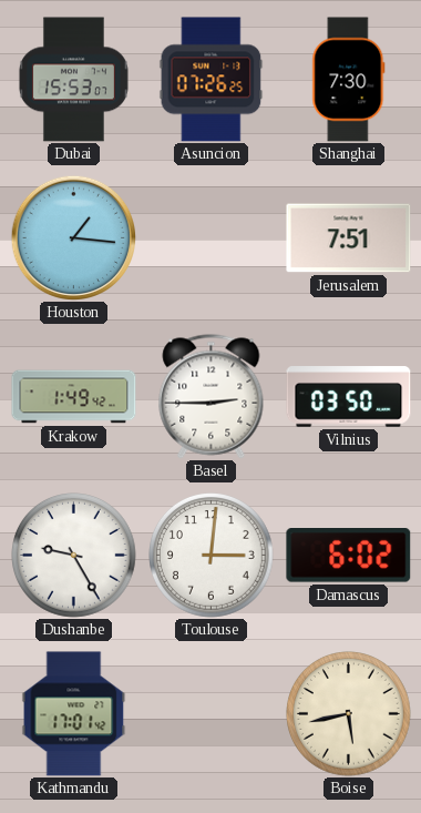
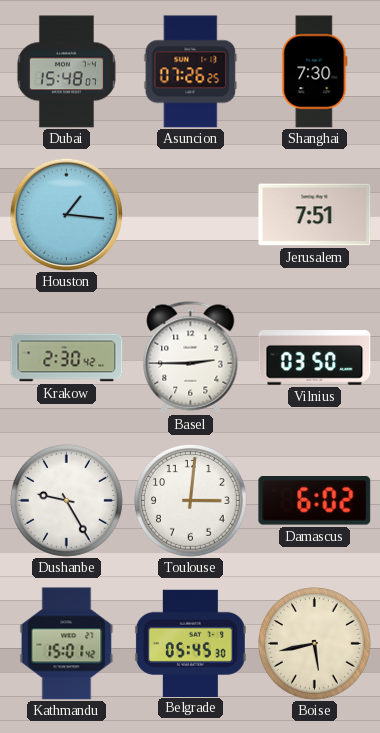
Dubai: 15:53 -> 15:48 (66, 72)
Krakow: 1:49 -> 2:30 (67, 358)
Kathmandu: 17:01 -> 15:01 (67, 644)
Belgrade: none -> 05:45 (190, 643)
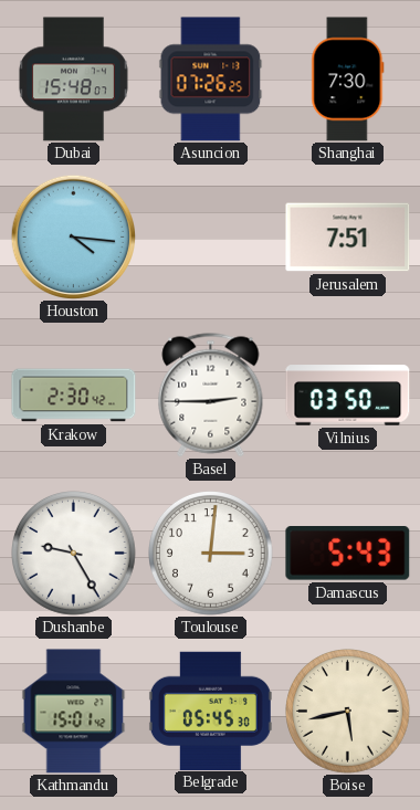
Houston: 1:16 -> 4:16 (73, 236)
Damascus: 6:02 -> 5:43 (348, 554)
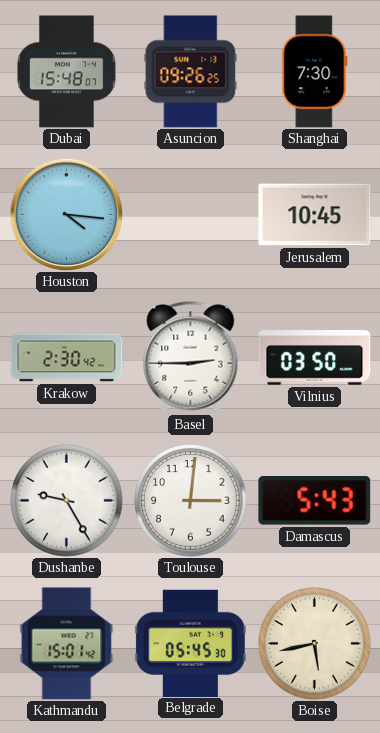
Asuncion: 07:26 -> 09:26 (191, 72)
Jerusalem: 7:51 -> 10:45 (315, 215)
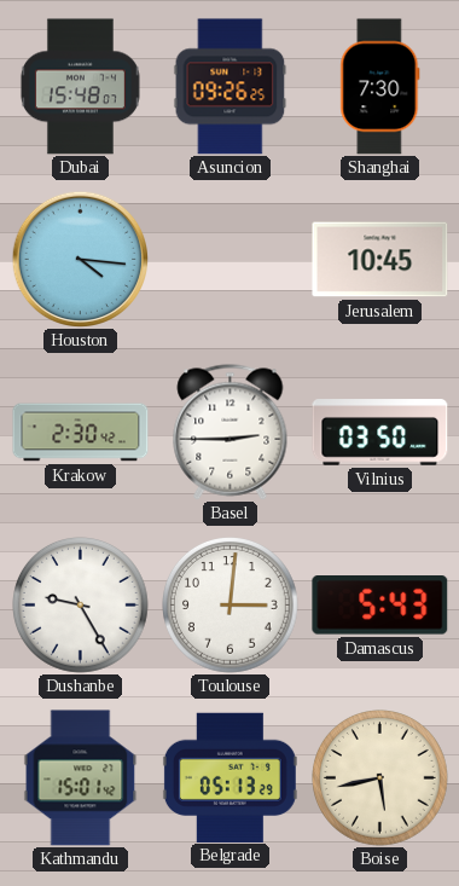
Belgrade: 05:45 -> 05:13 (230, 777)
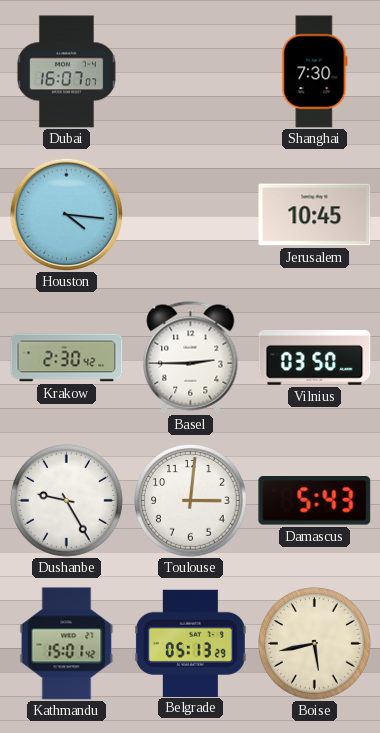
Dubai: 15:48 -> 16:07 (66, 72)
Asuncion: 09:26 -> none (231, 87)
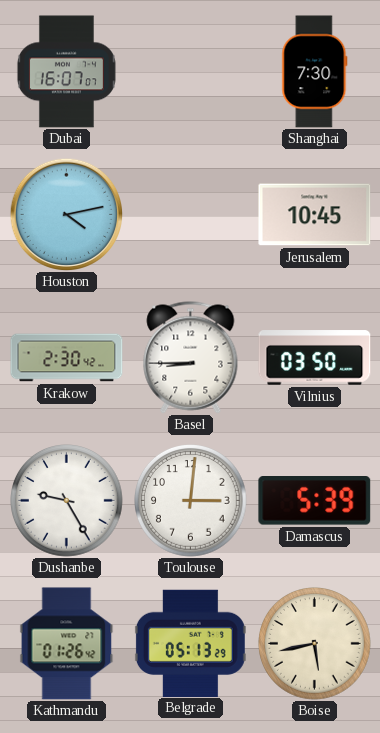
Houston: 4:16 -> 4:13 (66, 214)
Basel: 2:45 -> 8:45 (191, 358)
Damascus: 5:43 -> 5:39 (315, 501)
Kathmandu: 15:01 -> 01:26 (67, 644)
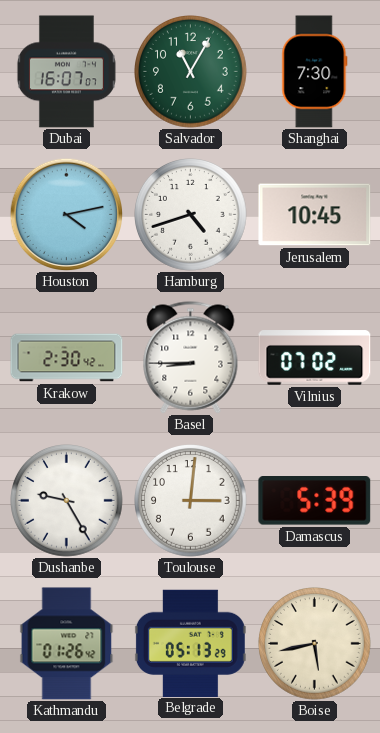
Salvador: none -> 11:05 (191, 72)
Hamburg: none -> 4:42 (191, 215)
Vilnius: 03:50 -> 07:02 (315, 358)
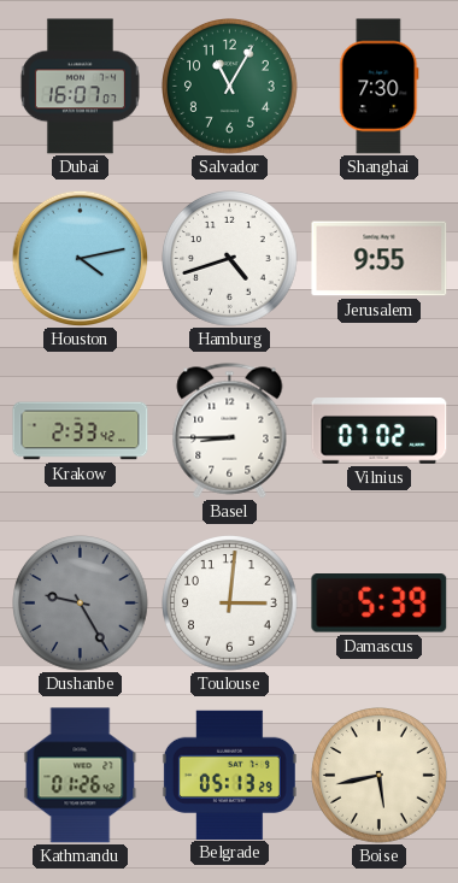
Jerusalem: 10:45 -> 9:55 (380, 259)
Krakow: 2:30 -> 2:33 (81, 431)
Dushanbe dial: white -> grey (81, 604)
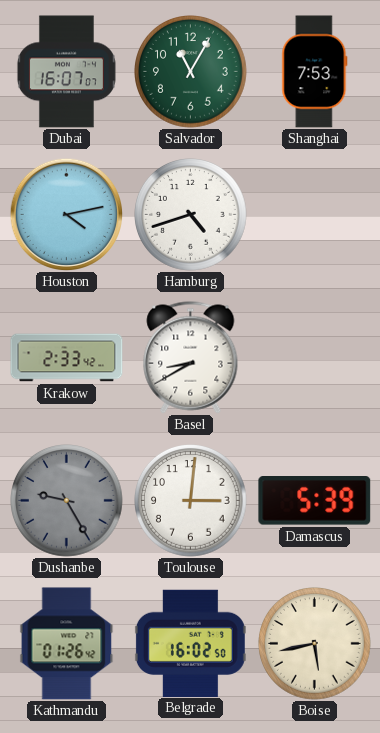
Shanghai: 7:30 -> 7:53 (315, 72)
Jerusalem: 9:55 -> none (380, 259)
Basel: 8:45 -> 8:40 (191, 358)
Vilnius: 07:02 -> none (380, 431)
Belgrade: 05:13 -> 16:02 (190, 643)
